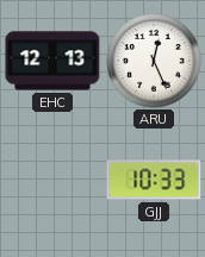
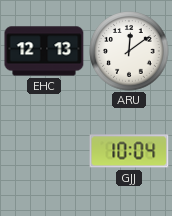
ARU: 12:26 -> 12:09 (129, 51)
GJJ: 10:33 -> 10:04 (129, 151)
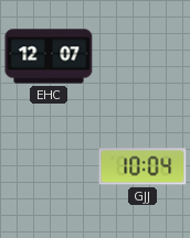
EHC: 12:13 -> 12:07 (49, 56)
ARU: 12:09 -> none (129, 51)
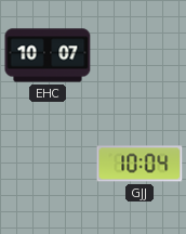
EHC: 12:07 -> 10:07 (48, 55)
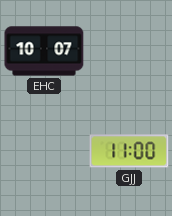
GJJ: 10:04 -> 11:00 (129, 151)
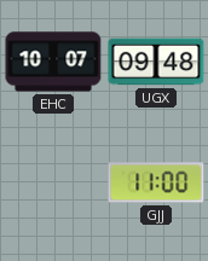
UGX: none -> 09:48 (156, 62)
